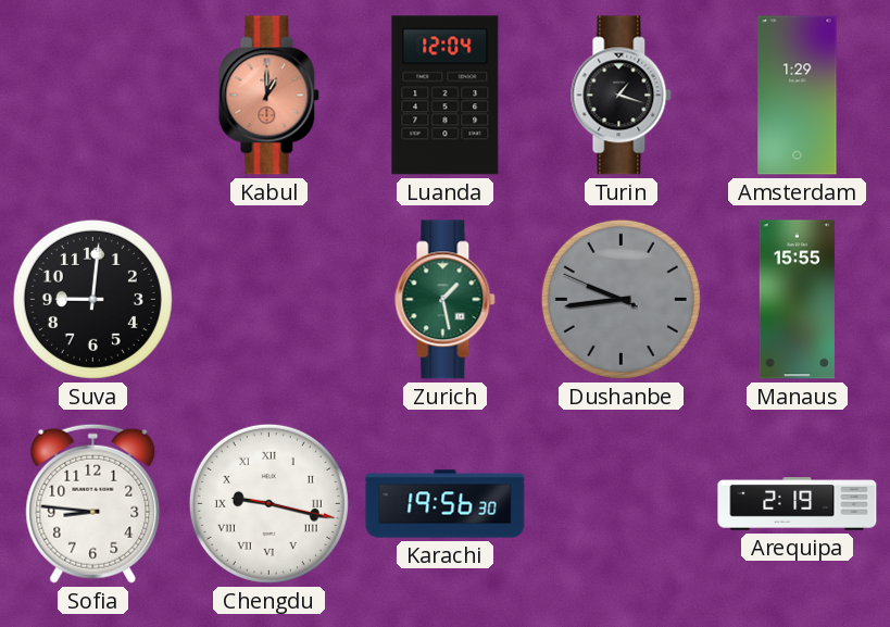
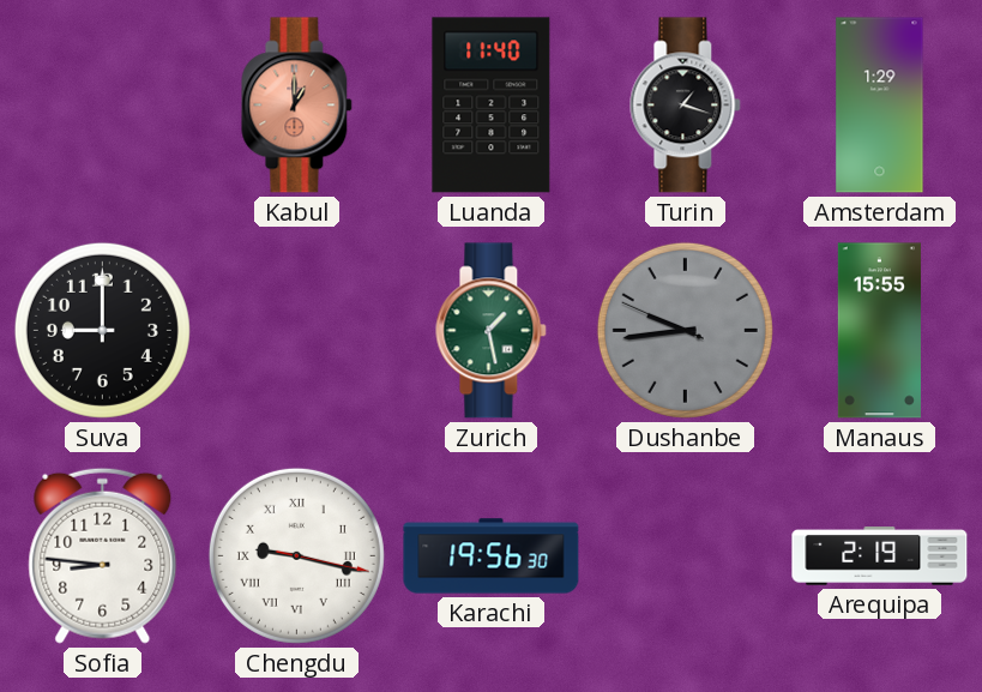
Luanda: 12:04 -> 11:40 (492, 106)
Suva: 9:01 -> 9:00 (102, 330)
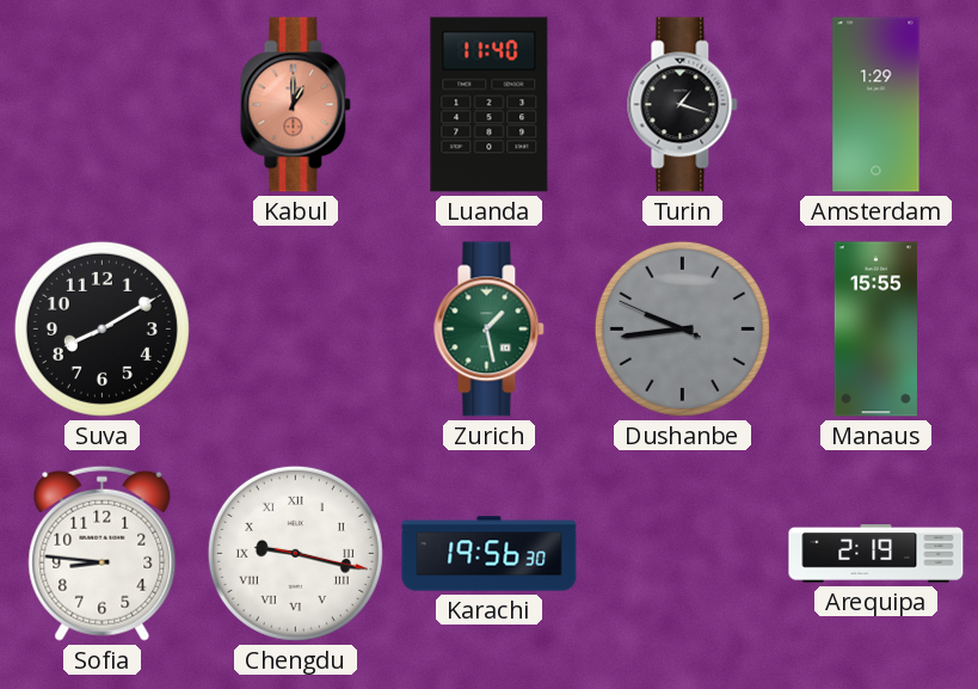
Suva: 9:00 -> 8:10 (102, 328)
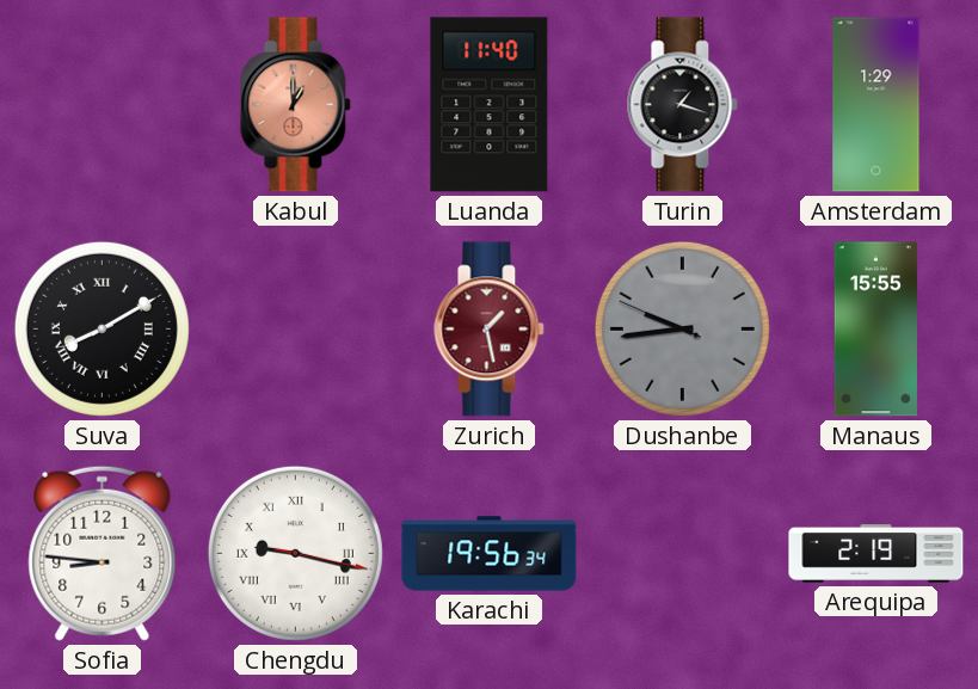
Suva numerals: Arabic -> Roman (102, 328)
Zurich dial: green -> burgundy (490, 330)
Karachi: 19:56:30 -> 19:56:34 (490, 554)
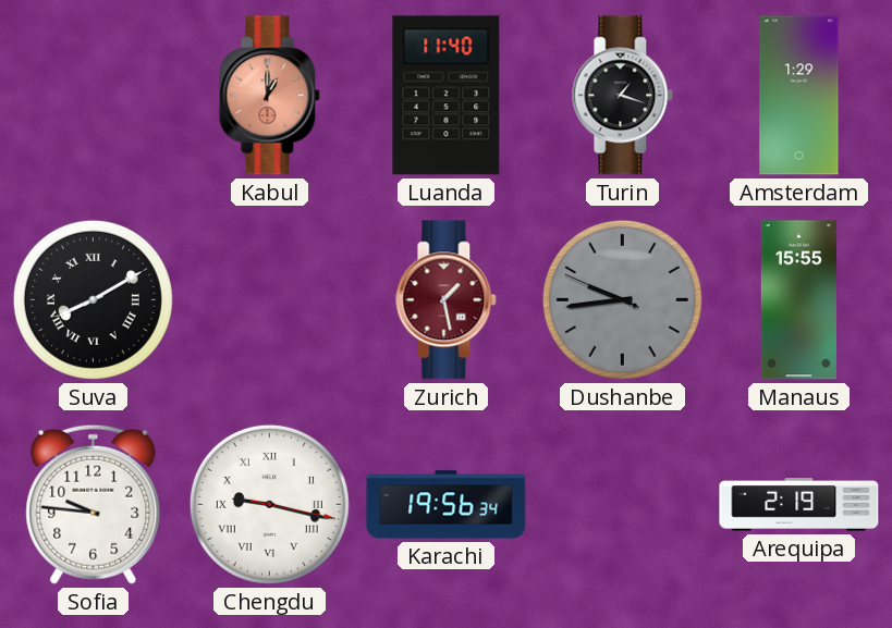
Sofia: 8:46 -> 9:46 (94, 504)
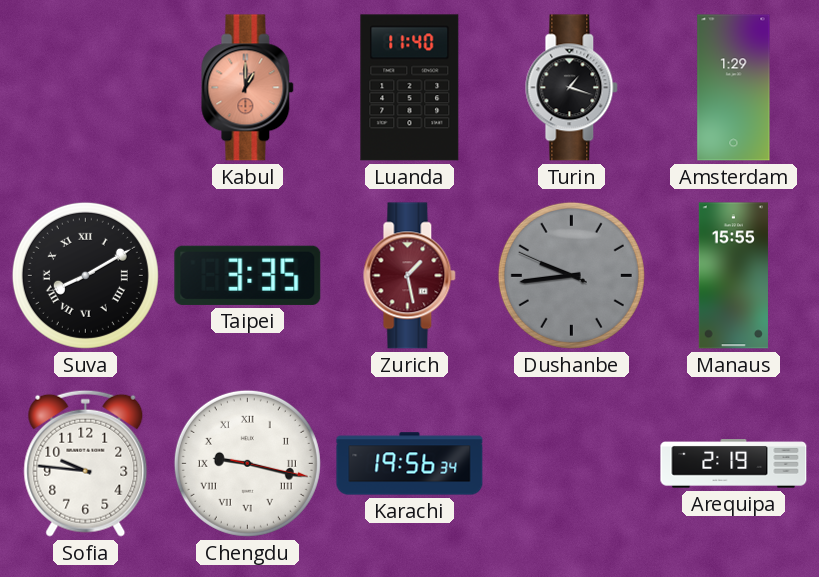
Taipei: none -> 3:35 (248, 275)
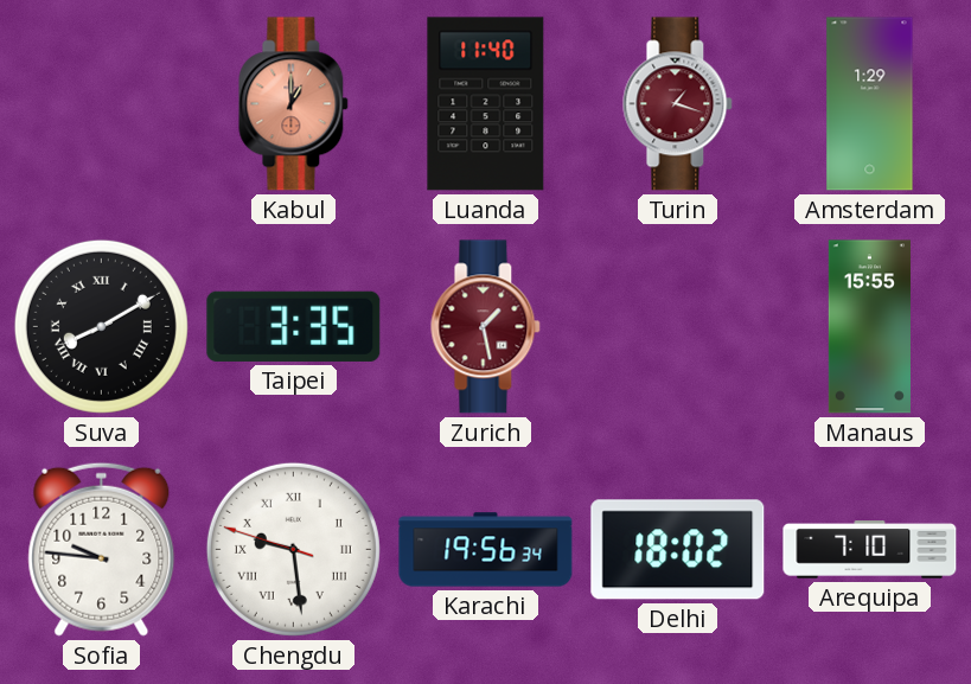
Turin dial: black -> burgundy (678, 104)
Dushanbe: 9:43 -> none (571, 275)
Chengdu: 9:17 -> 9:28 (293, 549)
Delhi: none -> 18:02 (678, 550)
Arequipa: 2:19 -> 7:10 (870, 550)
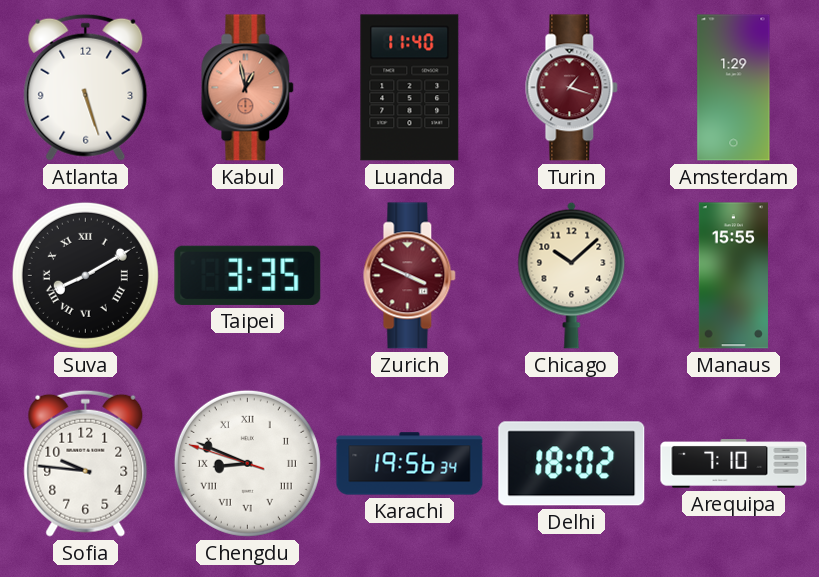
Atlanta: none -> 5:27 (86, 87)
Kabul: 1:00 -> 12:58 (248, 88)
Zurich: 1:28 -> 3:49 (410, 276)
Chicago: none -> 10:08 (572, 275)
Chengdu: 9:28 -> 8:48 (247, 463)
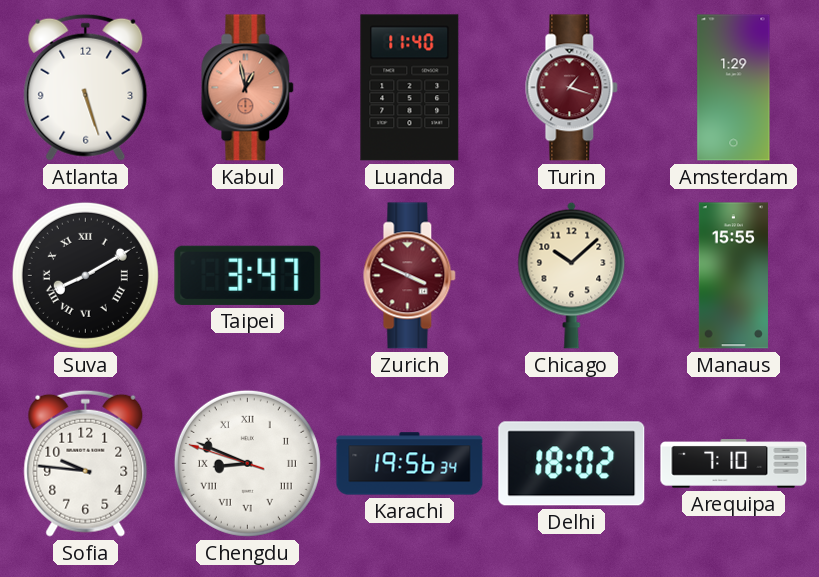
Taipei: 3:35 -> 3:47 (248, 275)
